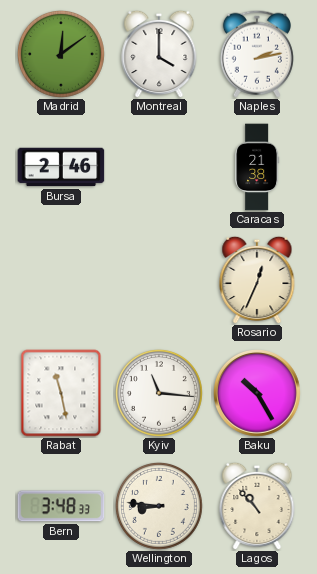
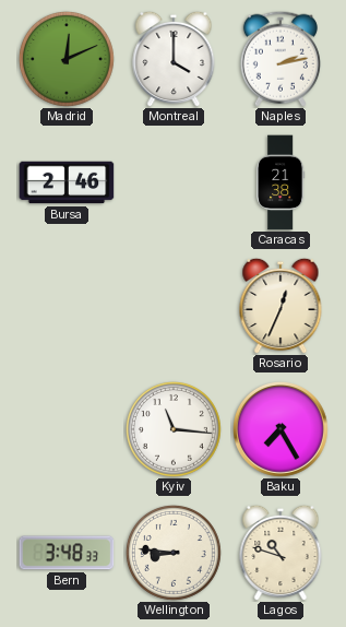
Madrid: 12:09 -> 12:11 (67, 59)
Rabat: 11:28 -> none (61, 393)
Baku: 10:25 -> 7:25 (282, 430)
Lagos: 10:53 -> 10:48 (281, 553)
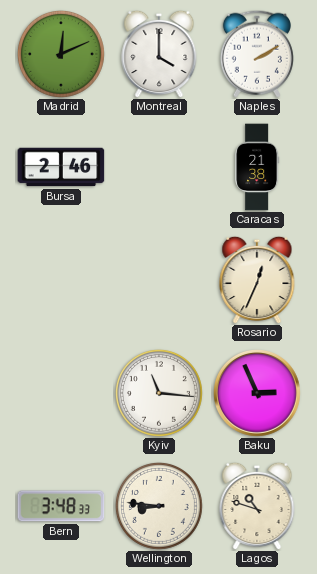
Naples: 2:13 -> 2:10 (257, 54)
Baku: 7:25 -> 2:56 (258, 394)
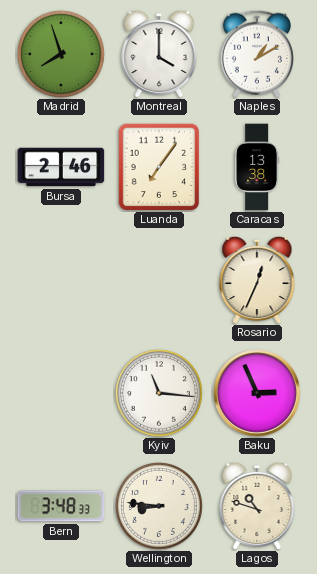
Madrid: 12:11 -> 7:57 (61, 54)
Naples: 2:10 -> 1:10 (257, 54)
Luanda: none -> 7:06 (159, 167)
Caracas: 21:38 -> 13:38 (257, 167)
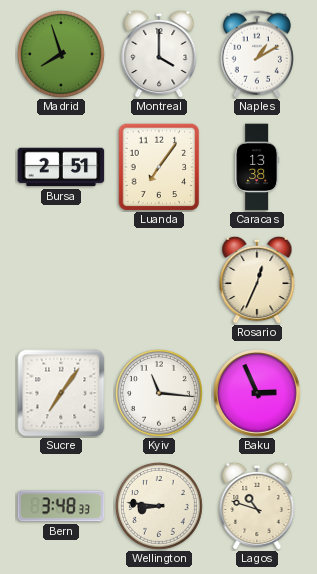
Bursa: 2:46 -> 2:51 (61, 167)
Sucre: none -> 7:06 (61, 393)
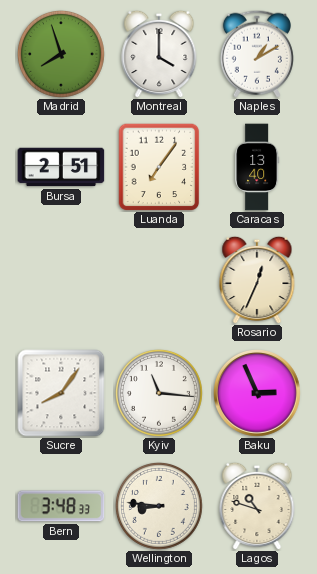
Caracas: 13:38 -> 13:40 (257, 167)
Sucre: 7:06 -> 8:06 (61, 393)
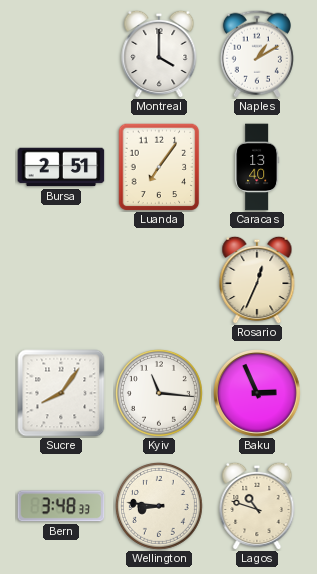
Madrid: 7:57 -> none (61, 54)
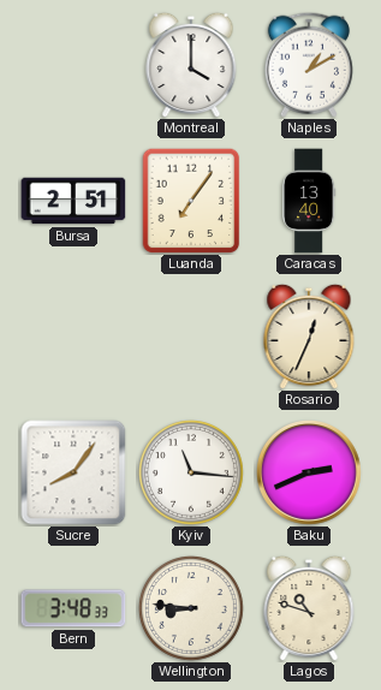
Baku: 2:56 -> 2:41 (310, 474)
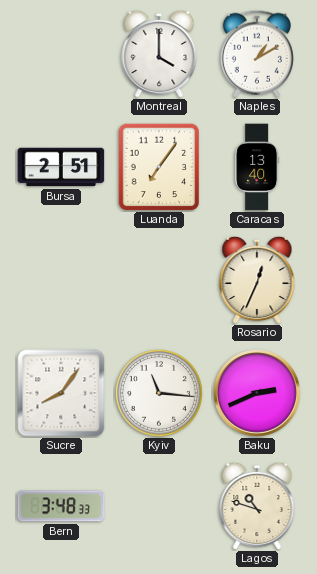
Wellington: 8:46 -> none (191, 608)
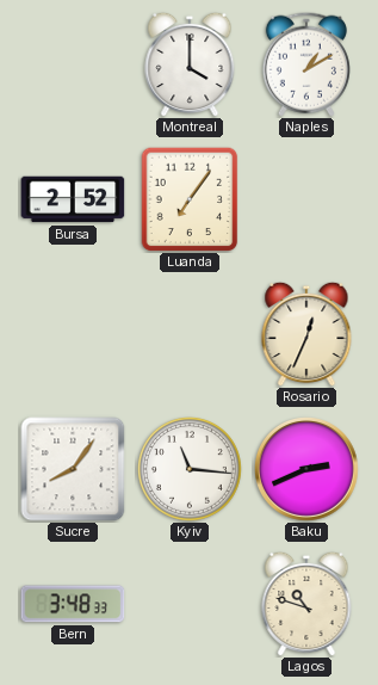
Bursa: 2:51 -> 2:52 (73, 199)
Caracas: 13:40 -> none (257, 167)
